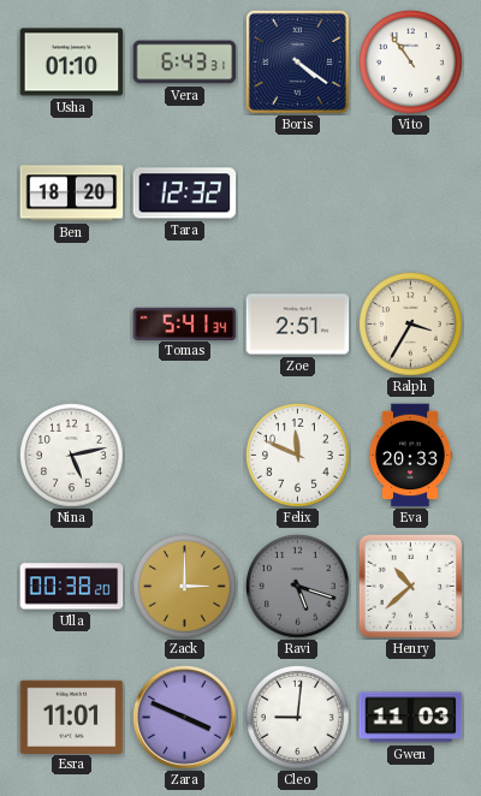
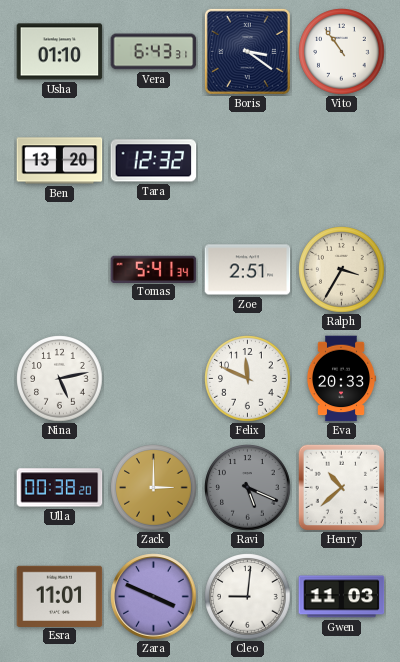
Boris: 4:21 -> 3:21 (247, 51)
Ben: 18:20 -> 13:20 (60, 161)
Ravi: 5:18 -> 5:19 (248, 488)
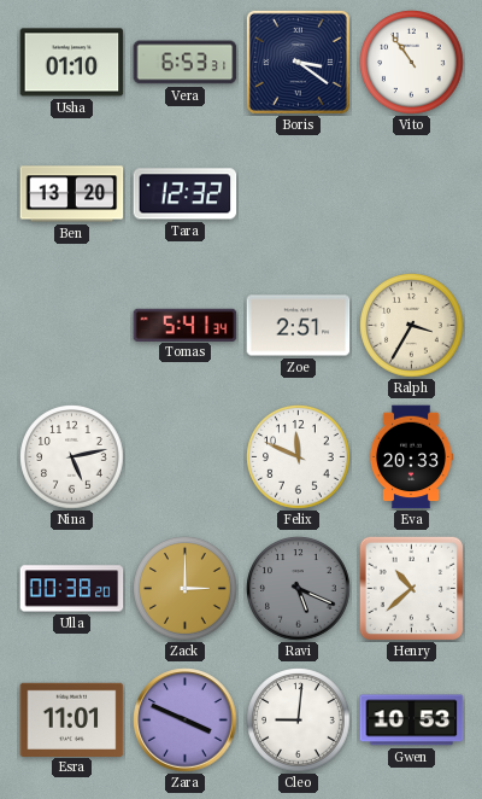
Vera: 6:43 -> 6:53 (186, 63)
Gwen: 11:03 -> 10:53 (412, 721)
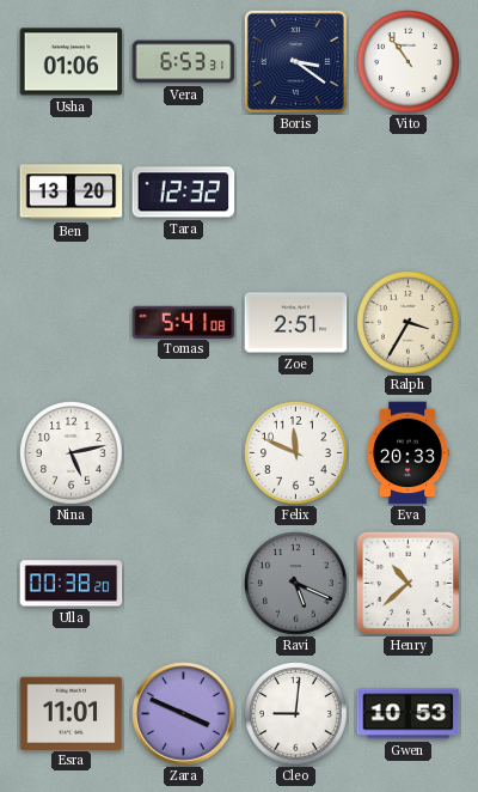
Usha: 01:10 -> 01:06 (72, 62)
Tomas: 5:41:34 -> 5:41:08 (184, 322)
Zack: 3:00 -> none (186, 589)
